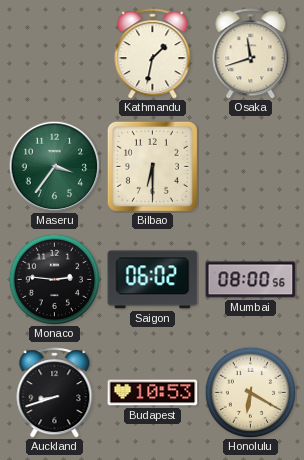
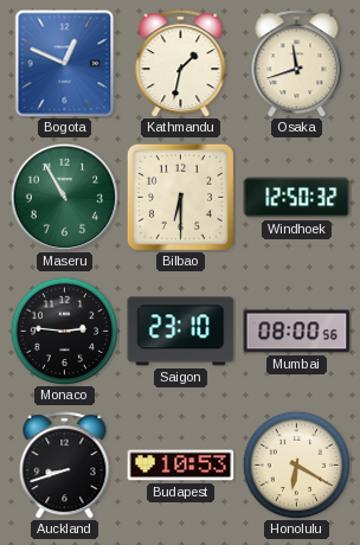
Bogota: none -> 12:49 (65, 64)
Maseru: 3:36 -> 10:55 (64, 197)
Windhoek: none -> 12:50 (297, 198)
Saigon: 06:02 -> 23:10 (181, 332)
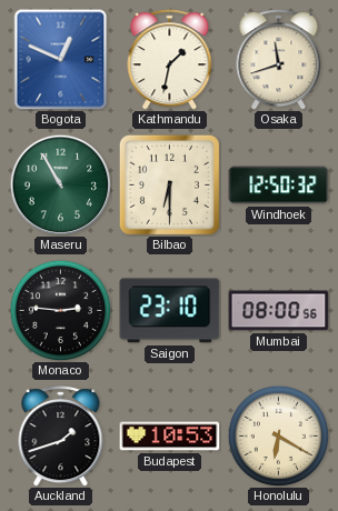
Auckland: 8:42 -> 1:42 (61, 437)
